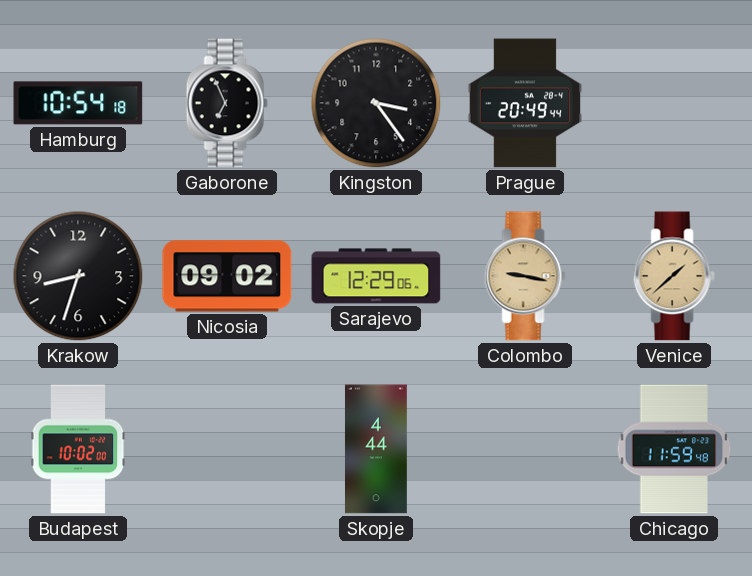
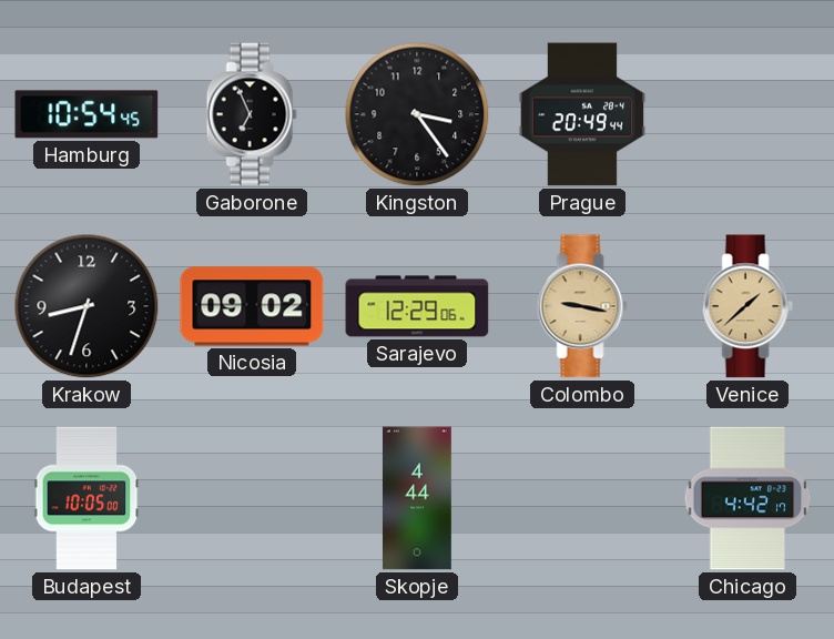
Hamburg: 10:54:18 -> 10:54:45 (87, 114)
Budapest: 10:02 -> 10:05 (87, 498)
Chicago: 11:59 -> 4:42 (747, 498)
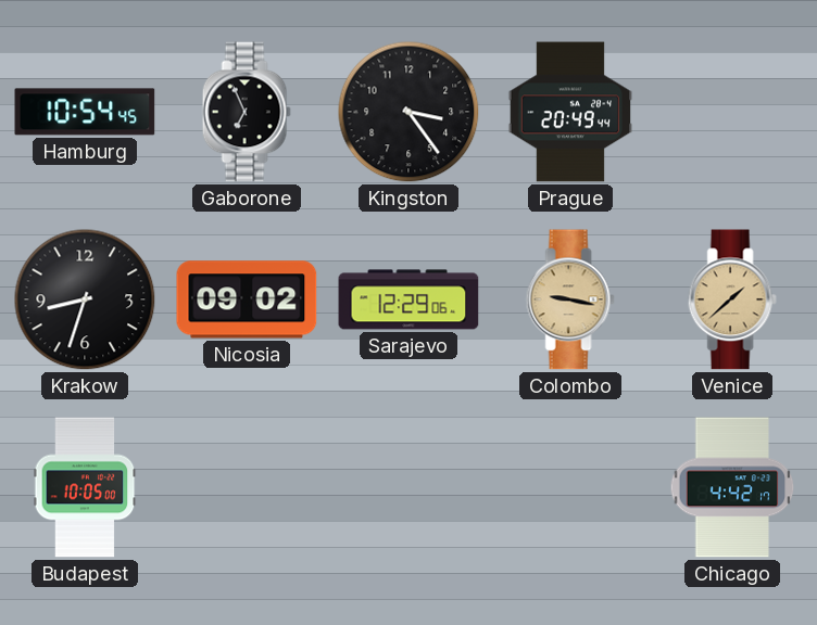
Skopje: 4:44 -> none (417, 498)
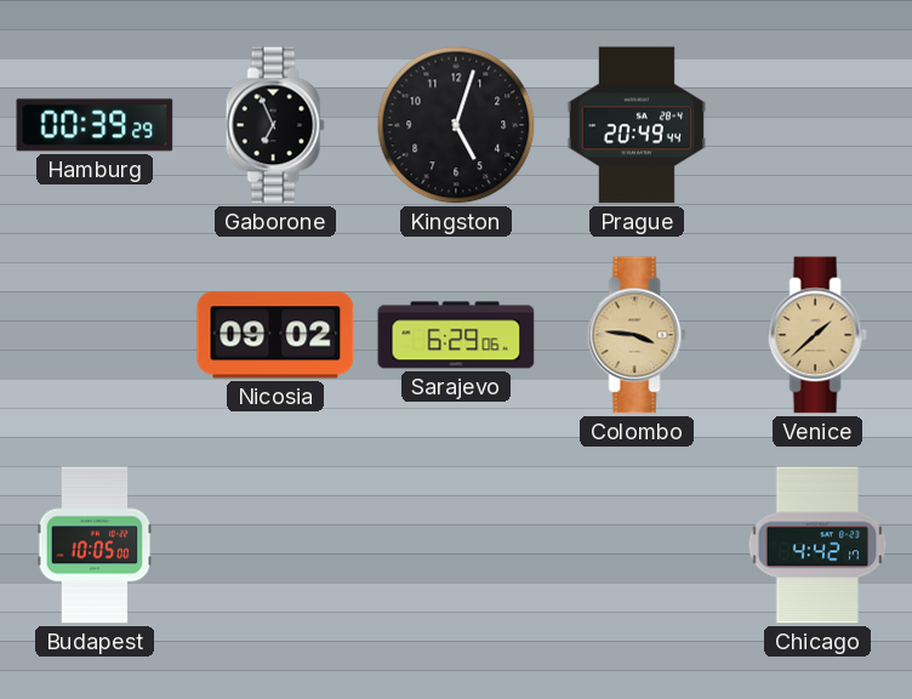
Hamburg: 10:54 -> 00:39 (95, 125)
Kingston: 3:24 -> 5:03 (456, 125)
Krakow: 8:33 -> none (85, 299)
Sarajevo: 12:29 -> 6:29 (456, 335)
Colombo: 9:17 -> 3:46 (637, 335)
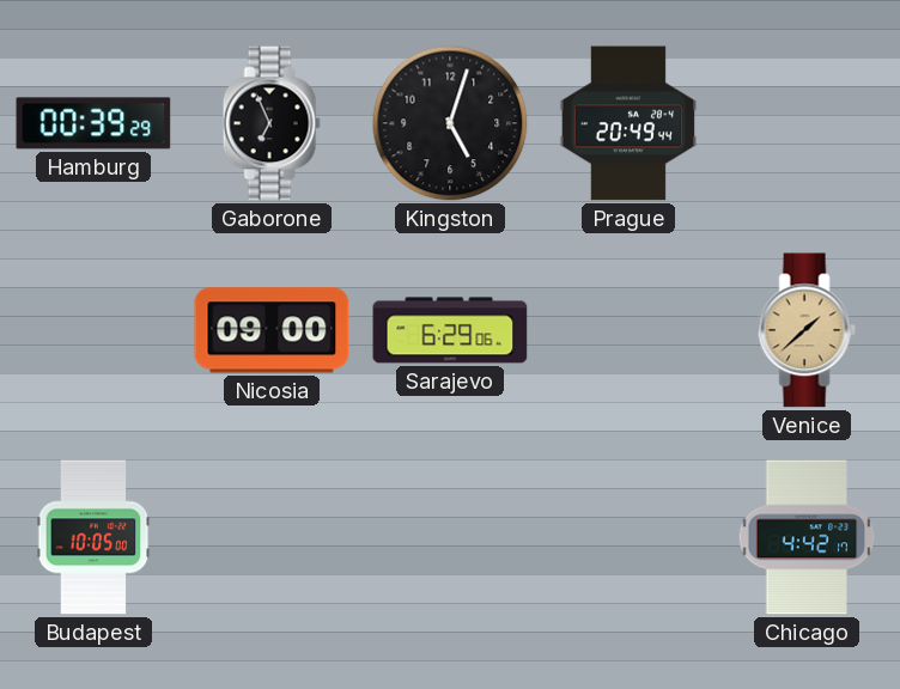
Nicosia: 09:02 -> 09:00 (272, 330)
Colombo: 3:46 -> none (637, 335)
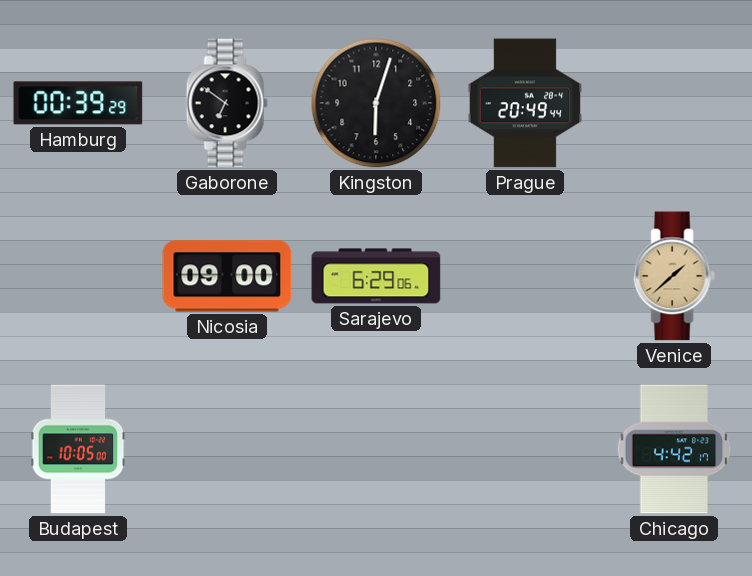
Gaborone: 6:56 -> 6:51 (227, 103)
Kingston: 5:03 -> 6:03 (376, 103)
